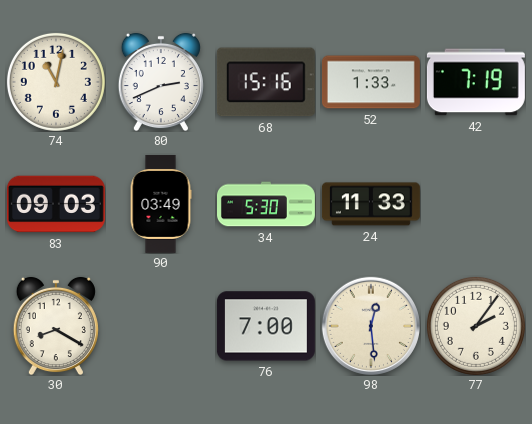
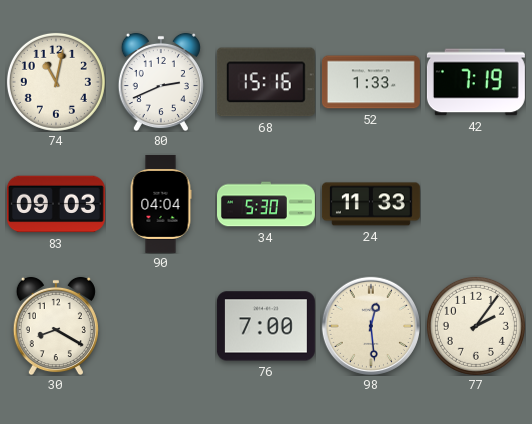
90: 03:49 -> 04:04 (161, 204)
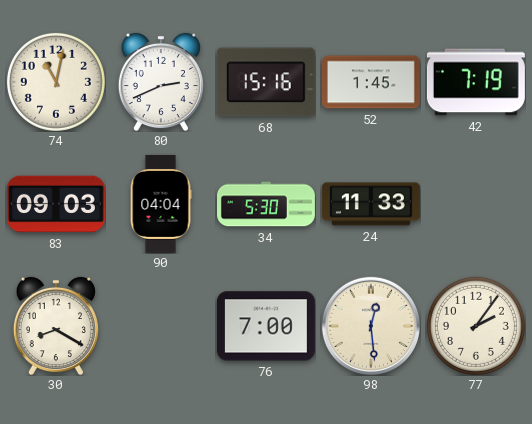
52: 1:33 -> 1:45 (371, 82)
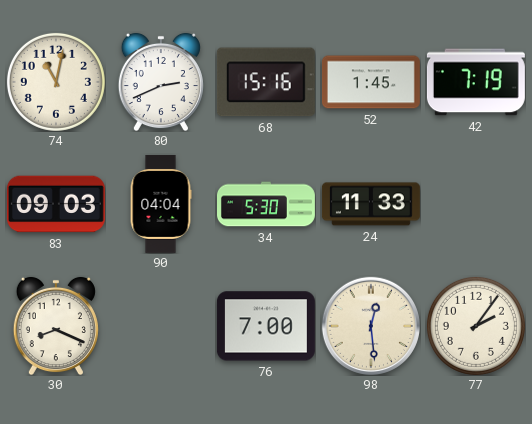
30: 8:20 -> 8:19 (56, 326)
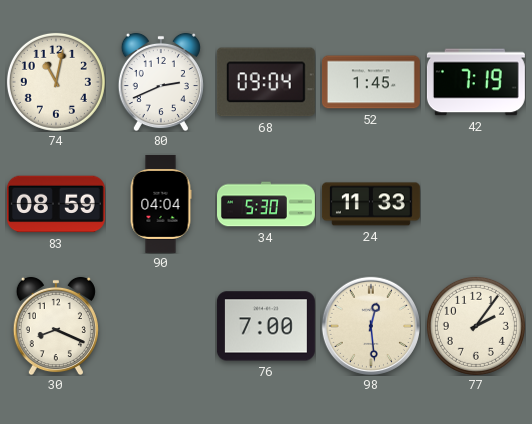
68: 15:16 -> 09:04 (266, 82)
83: 09:03 -> 08:59 (56, 204)
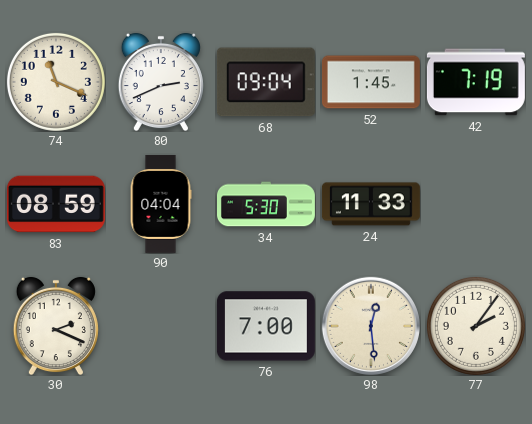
74: 11:02 -> 11:19 (56, 82)
30: 8:19 -> 2:19 (56, 326)
